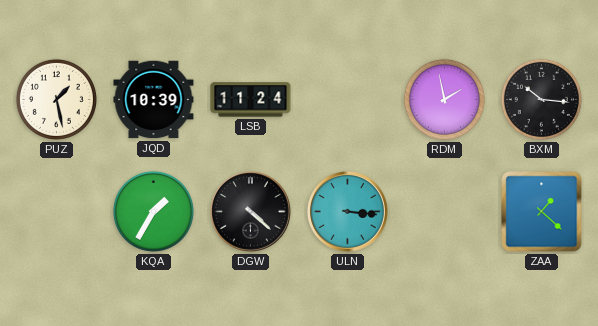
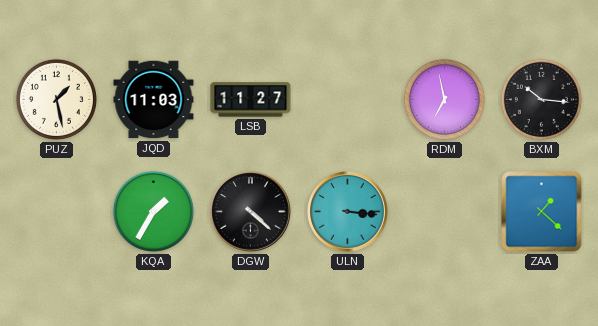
JQD: 10:39 -> 11:03 (154, 100)
LSB: 11:24 -> 11:27 (251, 100)
RDM: 1:58 -> 6:58 (444, 99)
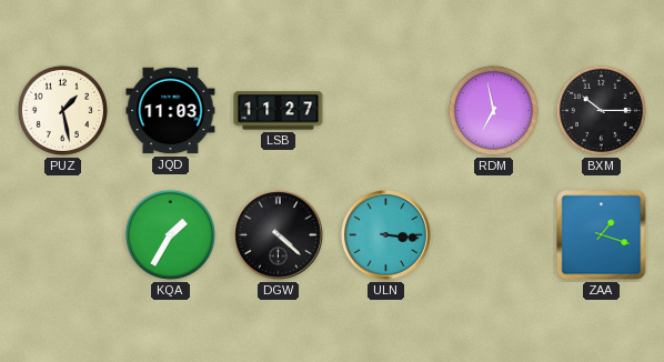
BXM: 10:16 -> 10:15 (601, 110)
ZAA: 1:22 -> 1:18 (602, 235)
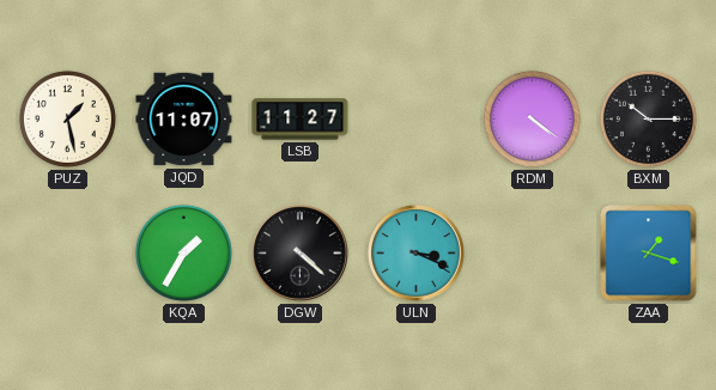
JQD: 11:03 -> 11:07 (184, 120)
RDM: 6:58 -> 4:21 (532, 118)
ULN: 3:16 -> 3:19 (417, 254)
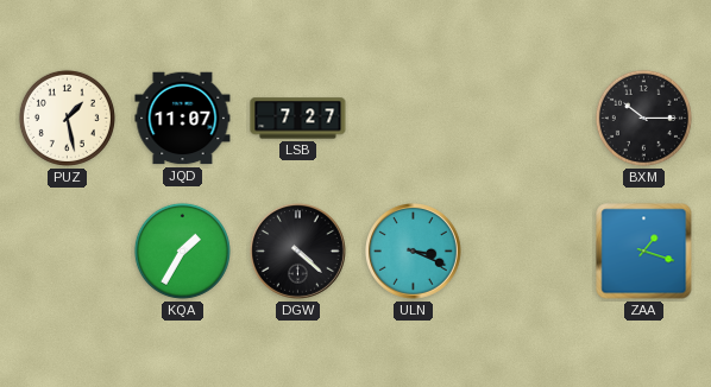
LSB: 11:27 -> 7:27 (298, 119)
RDM: 4:21 -> none (532, 118)
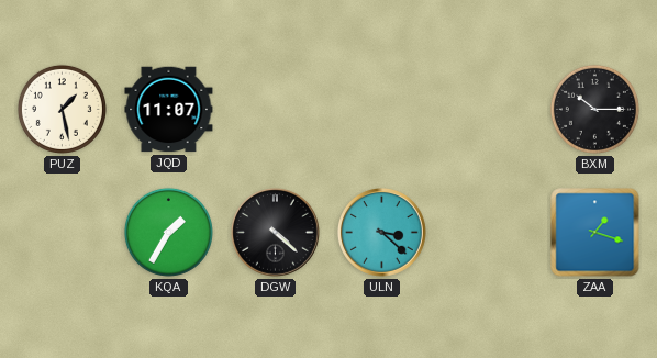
LSB: 7:27 -> none (298, 119)
ULN: 3:19 -> 3:22 (382, 233)
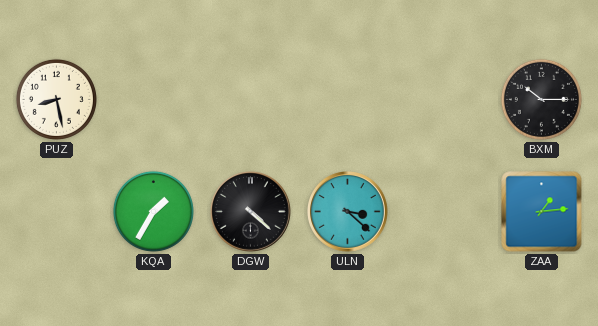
PUZ: 1:28 -> 8:28 (56, 99)
JQD: 11:07 -> none (169, 110)
ZAA: 1:18 -> 1:14 (542, 212)
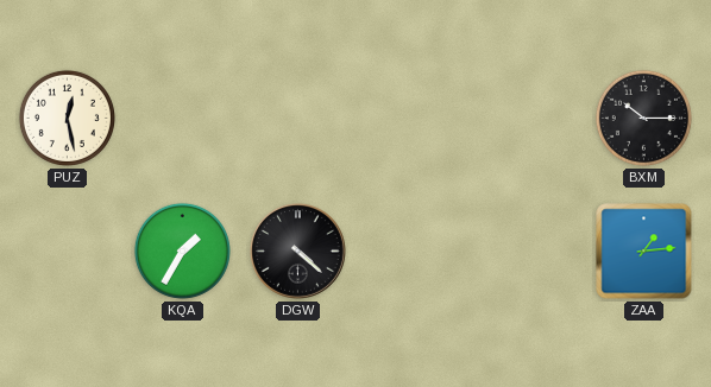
PUZ: 8:28 -> 12:28 (67, 118)
ULN: 3:22 -> none (348, 212)
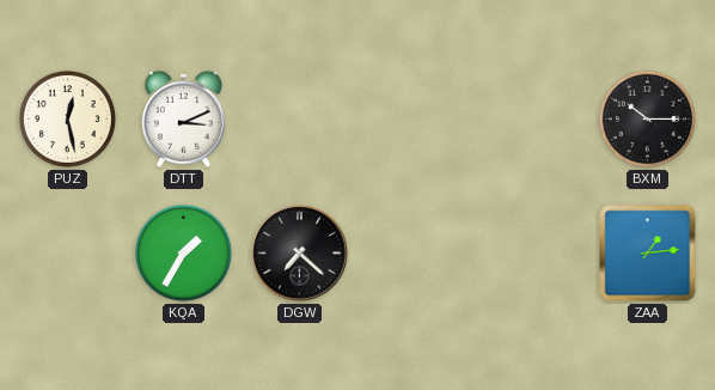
DTT: none -> 3:11 (183, 118)
DGW: 4:22 -> 7:22 (300, 254)
